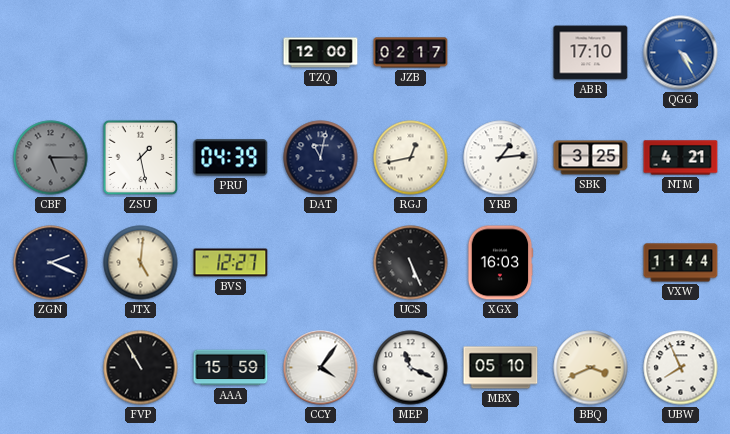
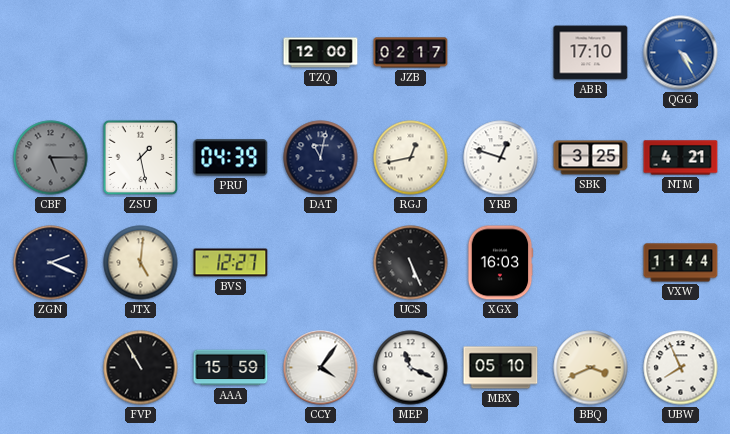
YRB: 1:14 -> 12:48 (501, 158)
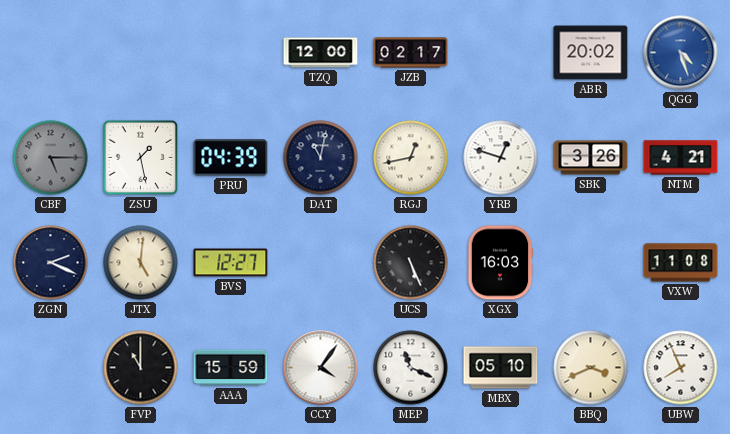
ABR: 17:10 -> 20:02 (591, 53)
QGG: 4:25 -> 4:27 (681, 53)
SBK: 3:25 -> 3:26 (591, 158)
VXW: 11:44 -> 11:08 (681, 263)
FVP: 10:55 -> 11:00 (141, 368)
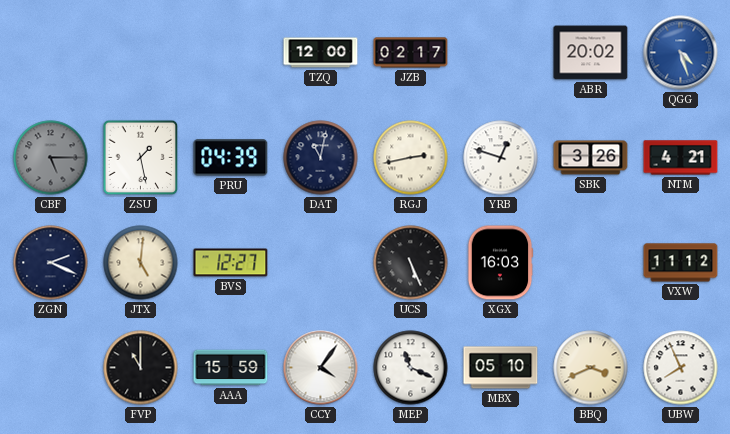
RGJ: 12:43 -> 2:43 (411, 158)
VXW: 11:08 -> 11:12 (681, 263)
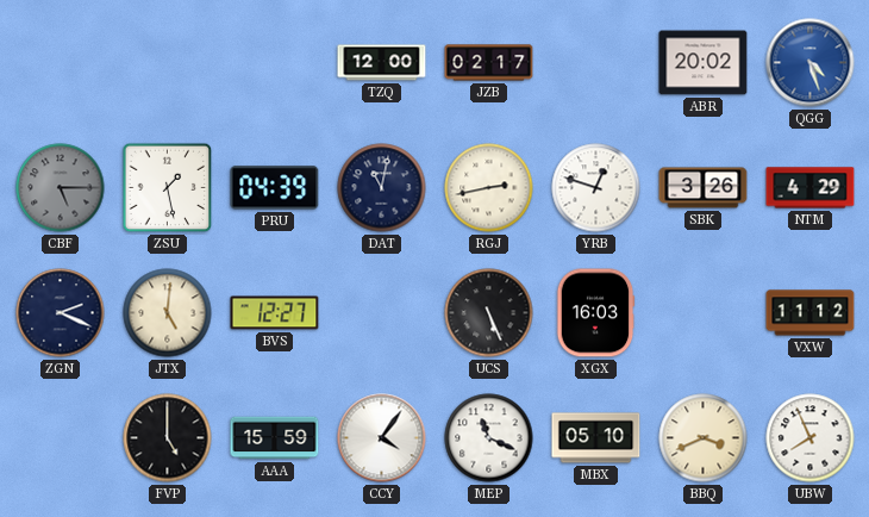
NTM: 4:21 -> 4:29 (811, 188)
FVP: 11:00 -> 5:00 (168, 438)
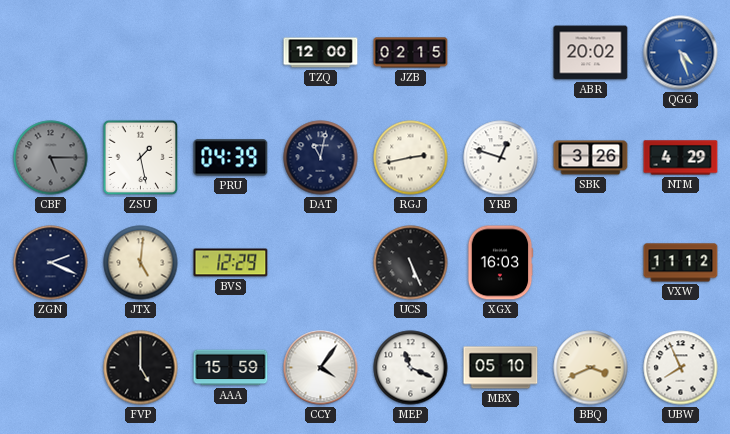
JZB: 02:17 -> 02:15 (411, 53)
BVS: 12:27 -> 12:29 (231, 263)
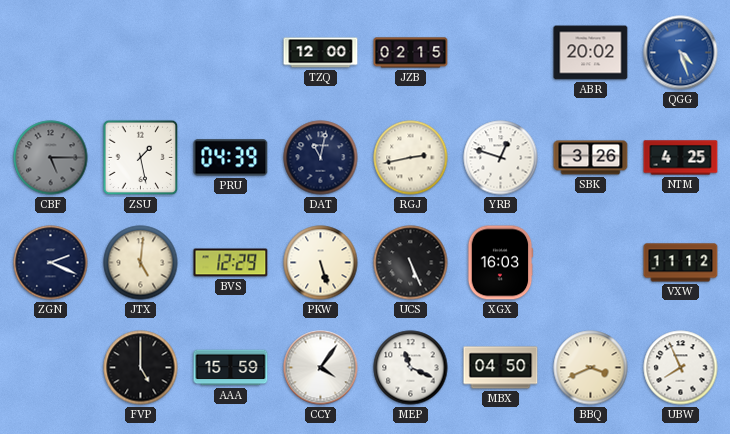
NTM: 4:29 -> 4:25 (681, 158)
PKW: none -> 5:27 (321, 263)
MBX: 05:10 -> 04:50 (501, 368)
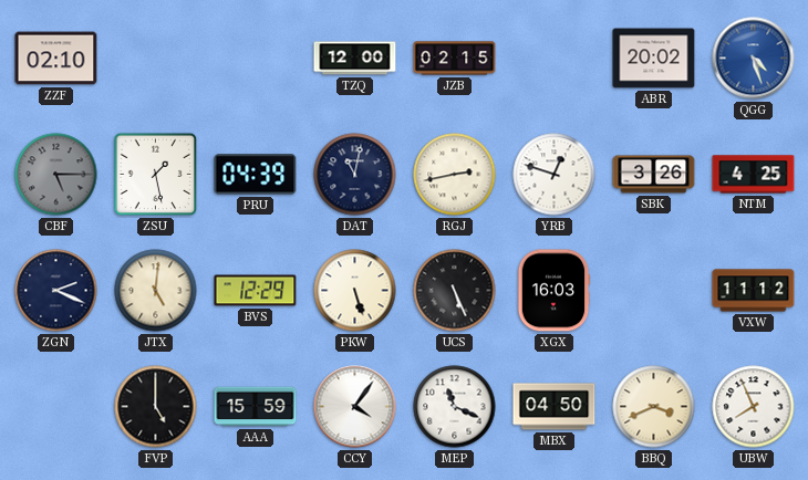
ZZF: none -> 02:10 (56, 59)
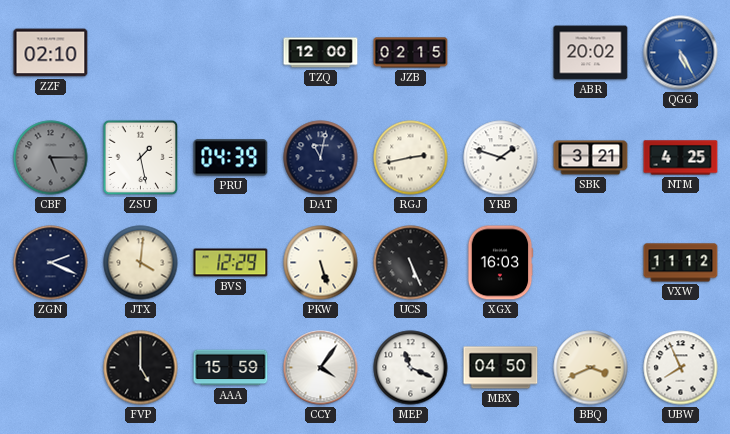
QGG: 4:27 -> 5:25 (681, 53)
YRB: 12:48 -> 1:48 (501, 158)
SBK: 3:26 -> 3:21 (591, 158)
JTX: 5:01 -> 4:01 (141, 263)
